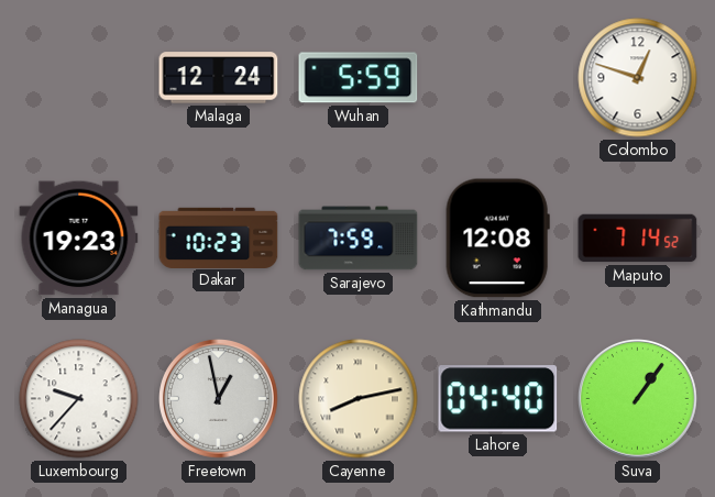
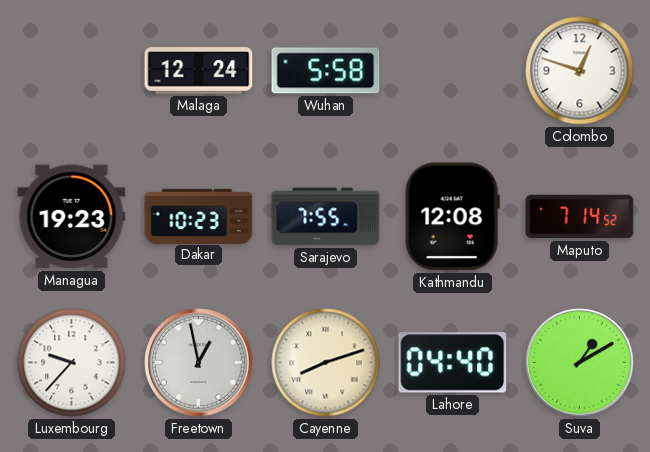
Wuhan: 5:59 -> 5:58 (326, 71)
Sarajevo: 7:59 -> 7:55 (326, 217)
Cayenne: 8:13 -> 8:12 (326, 363)
Suva: 1:06 -> 1:10 (580, 363)
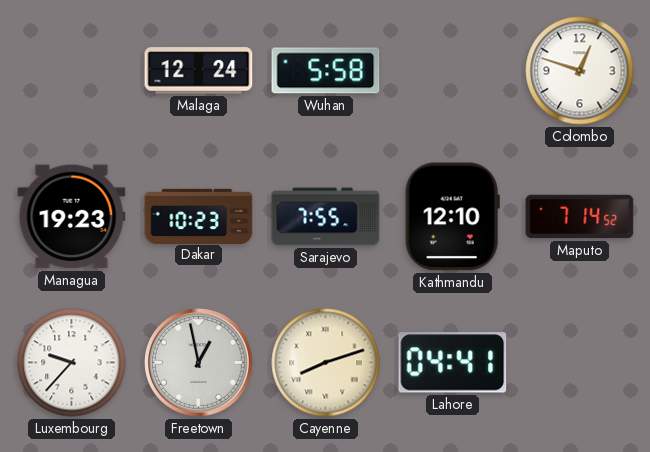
Kathmandu: 12:08 -> 12:10 (452, 217)
Lahore: 04:40 -> 04:41 (453, 363)
Suva: 1:10 -> none (580, 363)
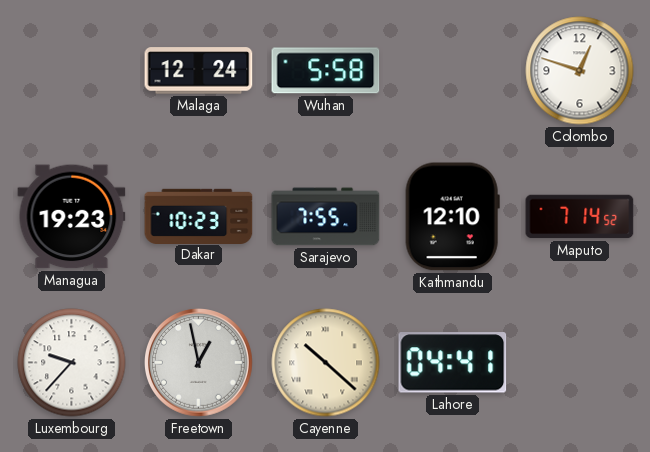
Cayenne: 8:12 -> 10:22 (326, 363)
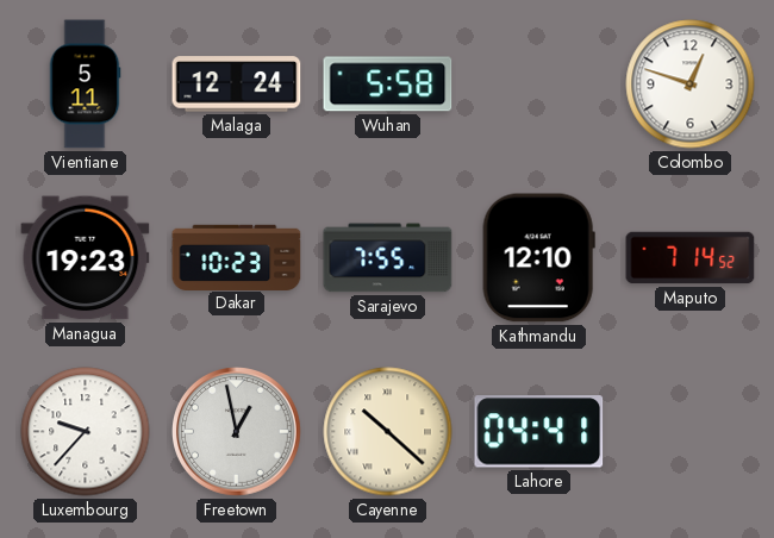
Vientiane: none -> 5:11 (85, 85)
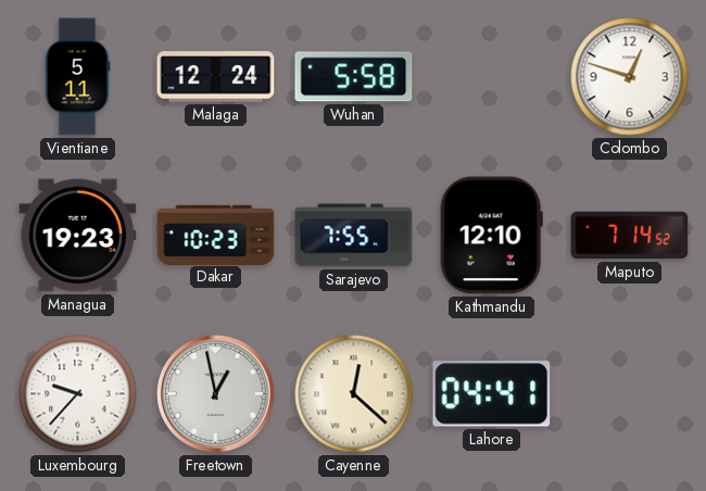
Cayenne: 10:22 -> 12:22 (354, 394)
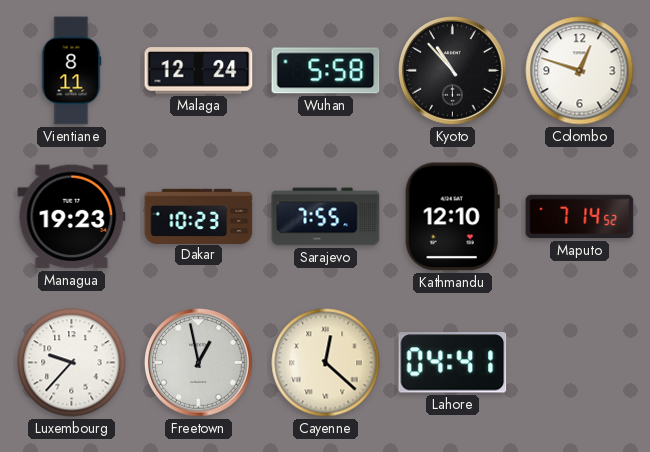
Vientiane: 5:11 -> 8:11 (71, 71)
Kyoto: none -> 10:53 (453, 71)
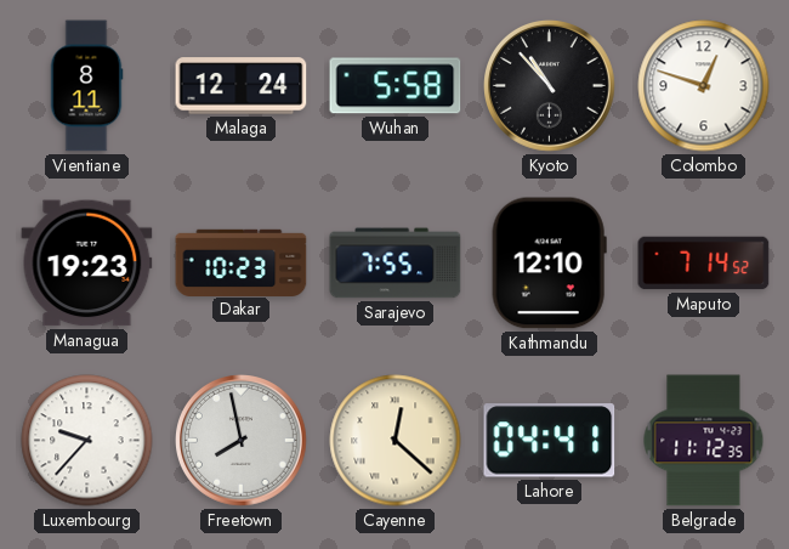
Freetown: 12:58 -> 7:58 (242, 441)
Belgrade: none -> 11:12 (704, 441)
